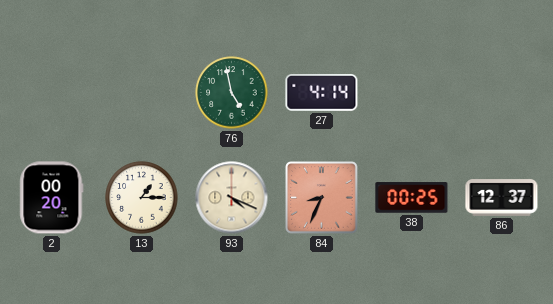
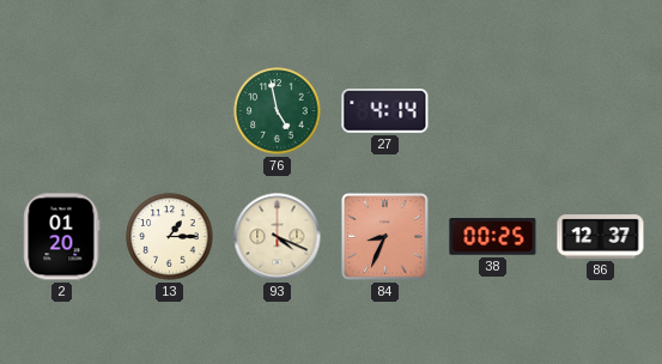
2: 00:20 -> 01:20 (62, 237)
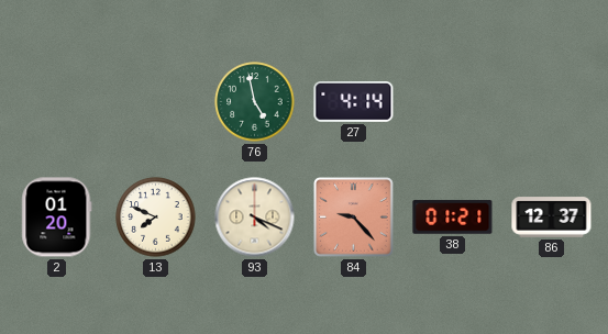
13: 1:15 -> 7:49 (156, 218)
84: 8:34 -> 9:23 (354, 218)
38: 00:25 -> 01:21 (453, 218)
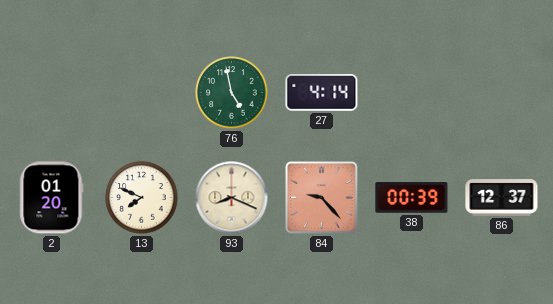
93: 4:19 -> 8:19 (232, 198)
38: 01:21 -> 00:39 (412, 198)
